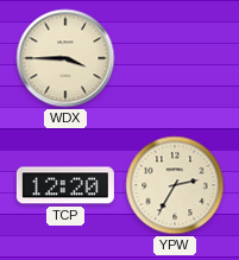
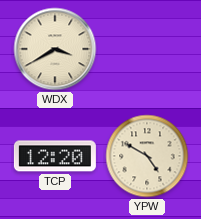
WDX: 3:45 -> 3:40 (55, 49)
YPW: 2:35 -> 4:50 (147, 156)
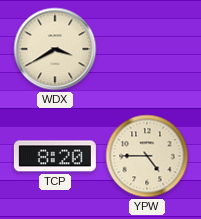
TCP: 12:20 -> 8:20 (55, 156)
YPW: 4:50 -> 4:45 (147, 156)
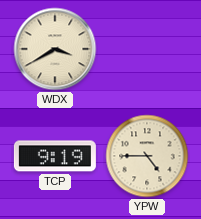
TCP: 8:20 -> 9:19 (55, 156)
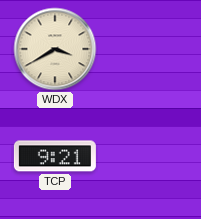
TCP: 9:19 -> 9:21 (55, 156)
YPW: 4:45 -> none (147, 156)
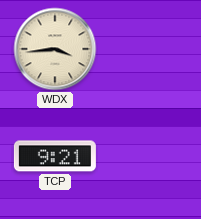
WDX: 3:40 -> 3:44 (55, 49)
